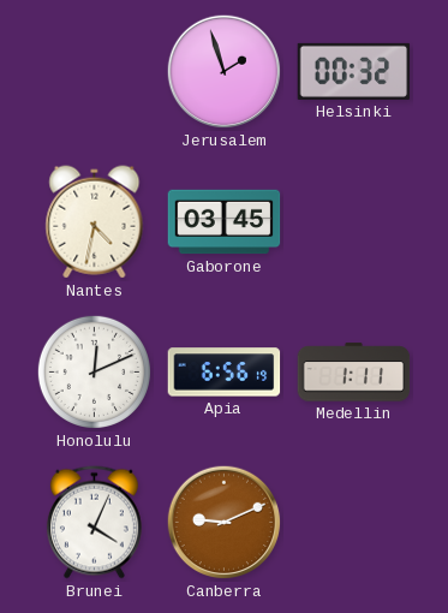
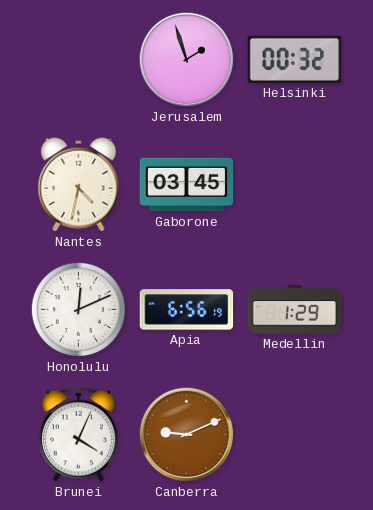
Medellin: 1:11 -> 1:29 (295, 310)
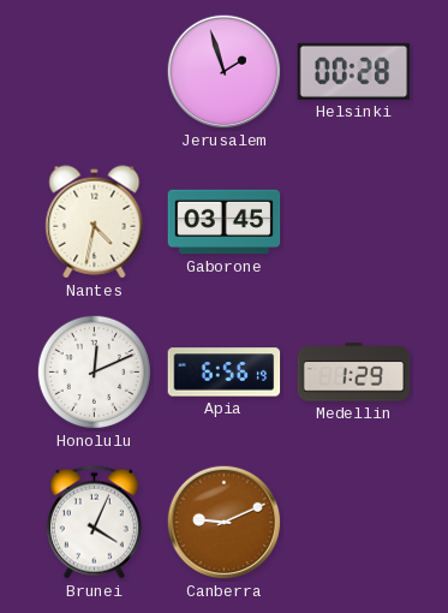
Helsinki: 00:32 -> 00:28 (354, 71)
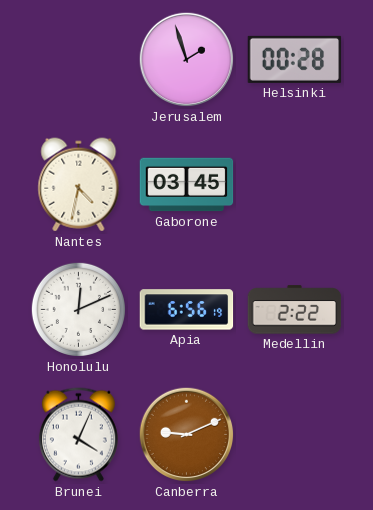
Medellin: 1:29 -> 2:22 (295, 310)
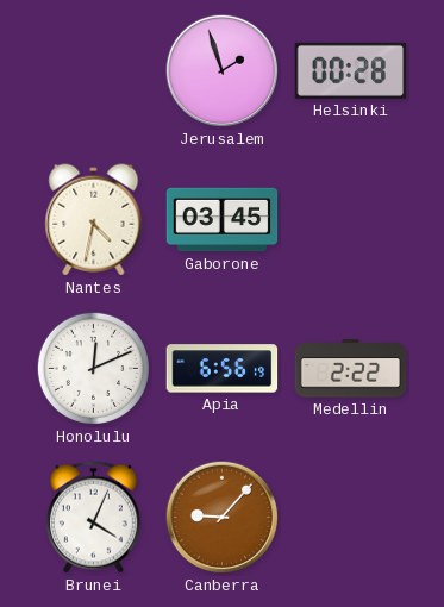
Canberra: 9:11 -> 9:07 (223, 518)
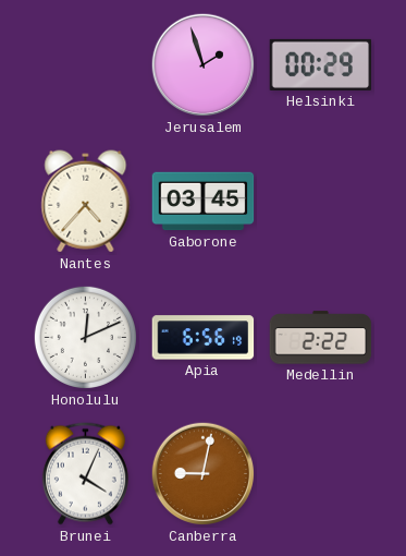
Helsinki: 00:28 -> 00:29 (321, 64)
Nantes: 4:32 -> 4:37 (86, 202)
Canberra: 9:07 -> 9:02 (204, 474)
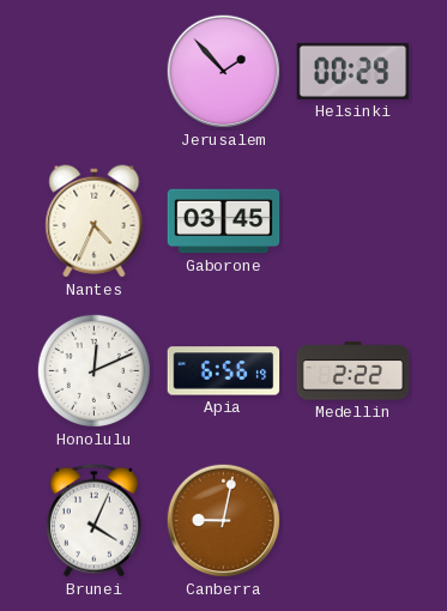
Jerusalem: 1:57 -> 1:53 (224, 72)
Nantes: 4:37 -> 4:34 (95, 222)
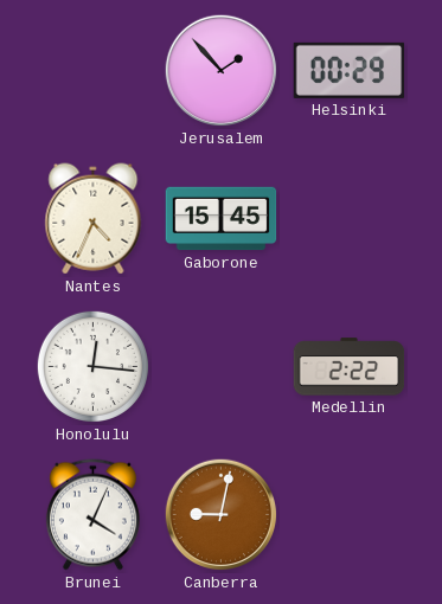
Gaborone: 03:45 -> 15:45 (222, 219)
Honolulu: 12:11 -> 12:16 (92, 366)
Apia: 6:56 -> none (224, 371)
